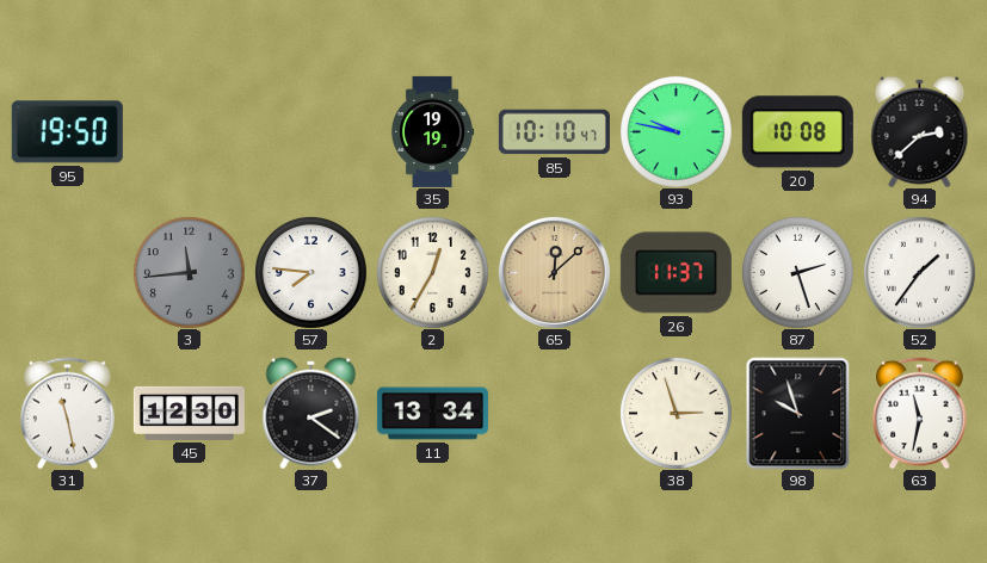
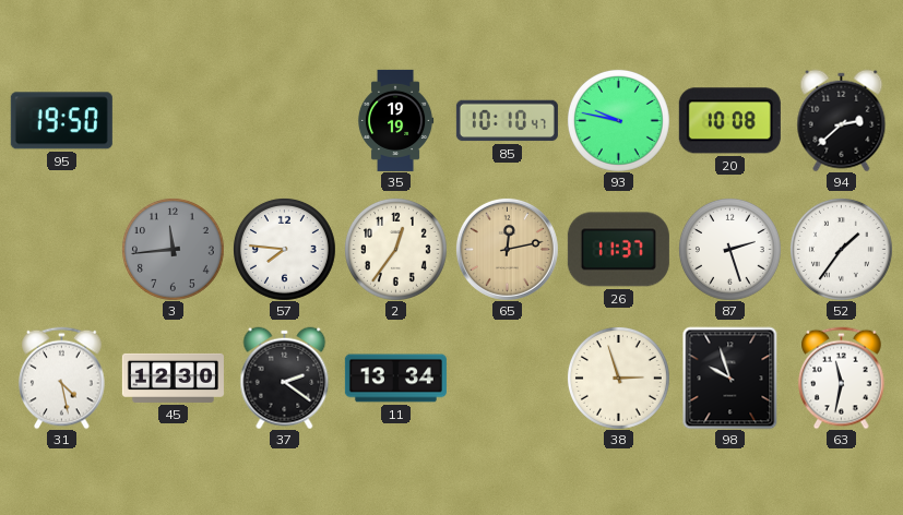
2: 12:35 -> 12:36 (395, 249)
65: 12:08 -> 12:13 (507, 249)
31: 11:28 -> 4:28 (62, 378)
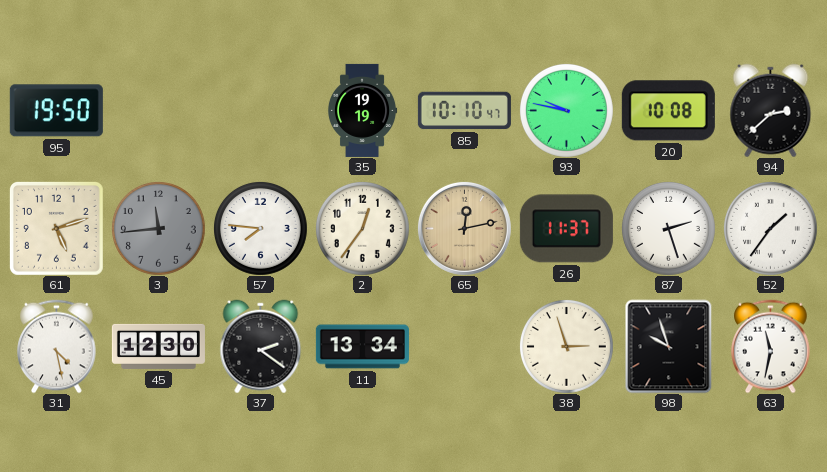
61: none -> 5:12 (56, 228)
